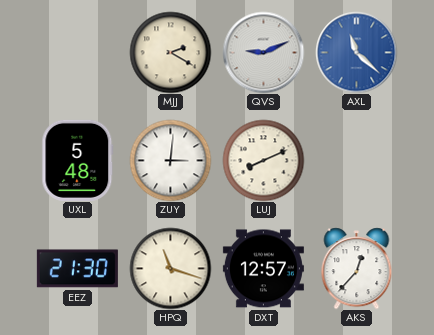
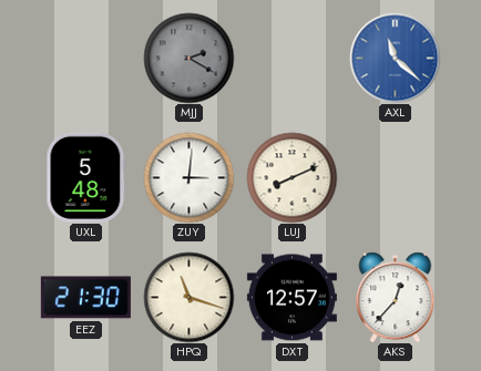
MJJ dial: cream -> grey (188, 58)
QVS: 9:11 -> none (263, 52)
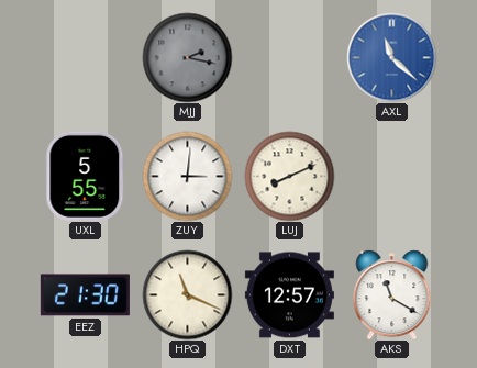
MJJ: 2:20 -> 2:17 (187, 57)
UXL: 5:48 -> 5:55 (86, 176)
HPQ: 11:18 -> 11:19 (187, 294)
AKS: 12:37 -> 11:20 (392, 294)
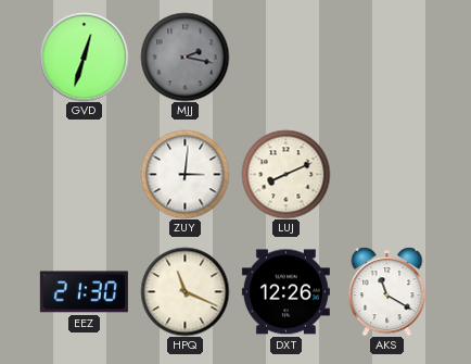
GVD: none -> 12:33 (84, 57)
AXL: 11:22 -> none (391, 57)
UXL: 5:55 -> none (86, 176)
DXT: 12:57 -> 12:26 (285, 292)
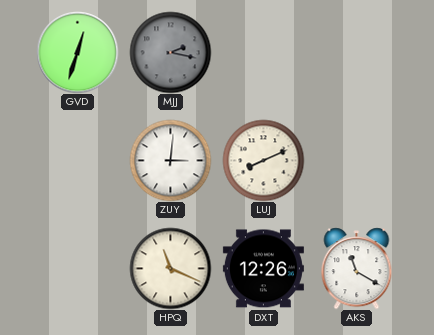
EEZ: 21:30 -> none (84, 292)
